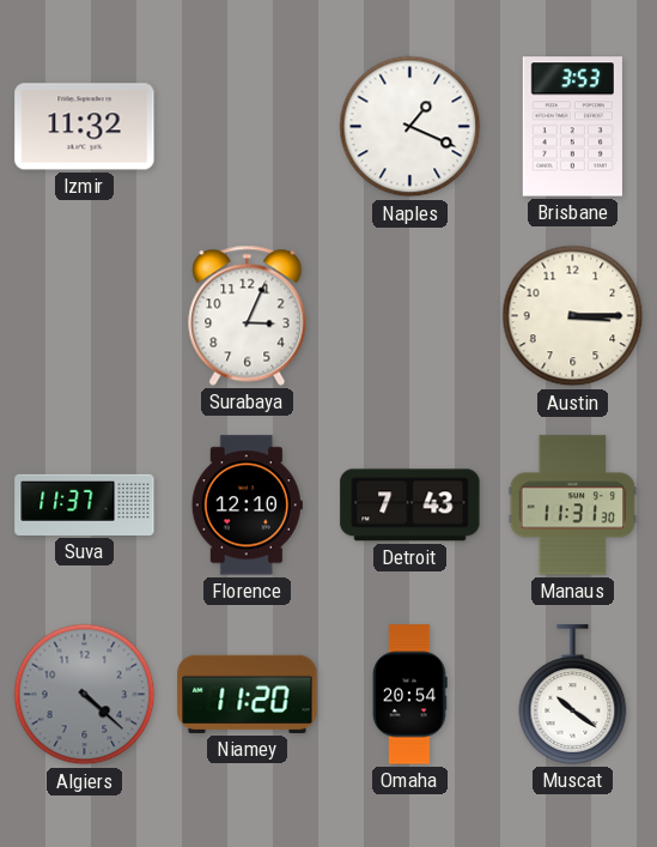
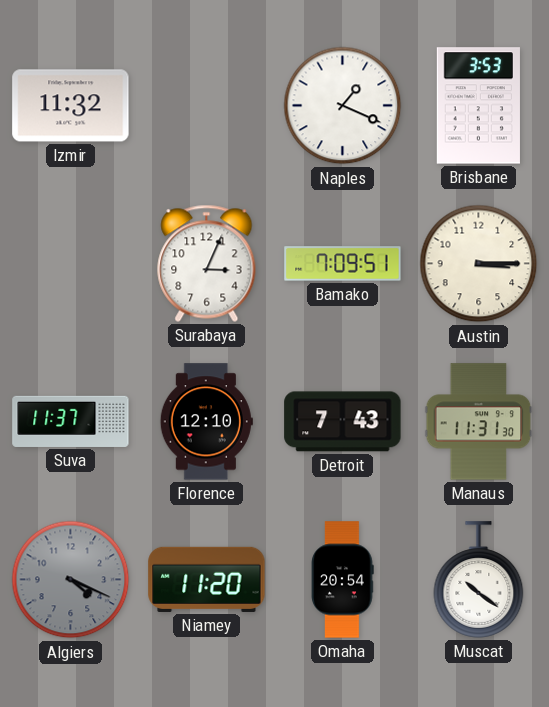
Bamako: none -> 7:09 (343, 264)
Algiers: 4:22 -> 4:19 (71, 580)
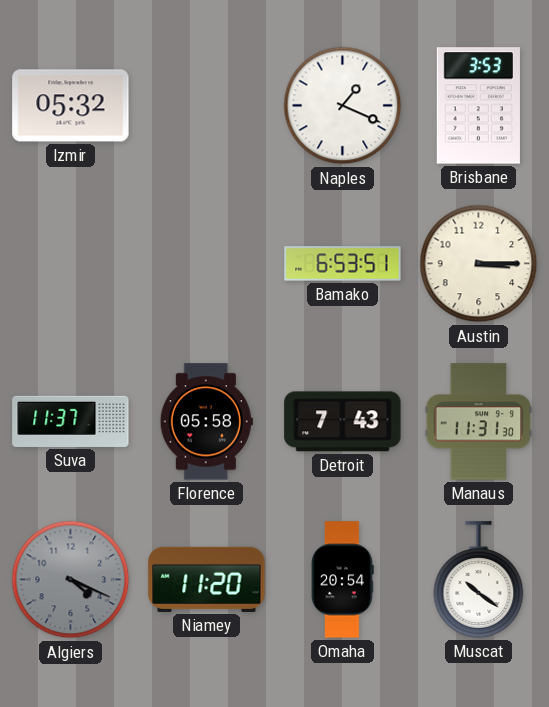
Izmir: 11:32 -> 05:32 (71, 106)
Surabaya: 3:04 -> none (207, 263)
Bamako: 7:09 -> 6:53 (343, 264)
Florence: 12:10 -> 05:58 (206, 422)
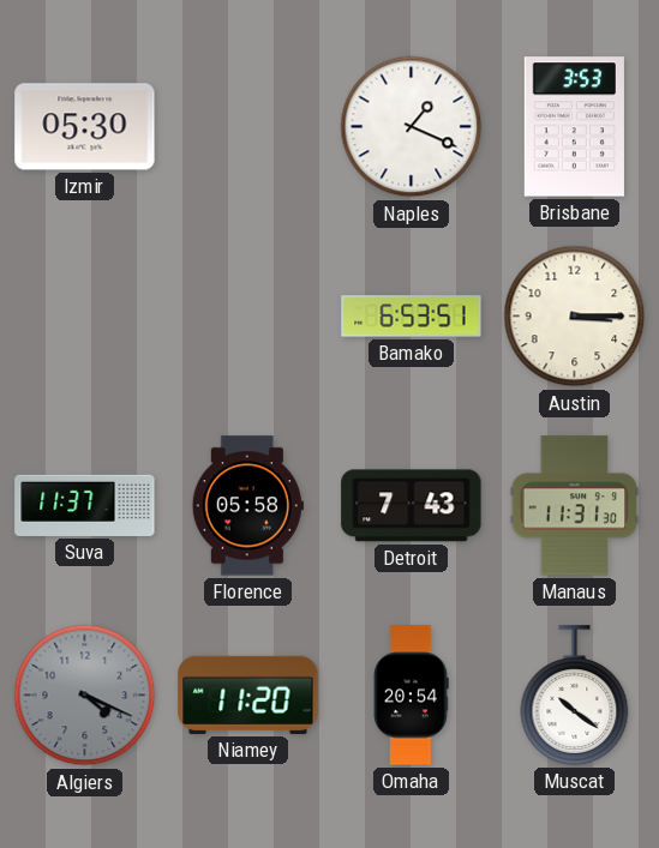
Izmir: 05:32 -> 05:30 (85, 127)
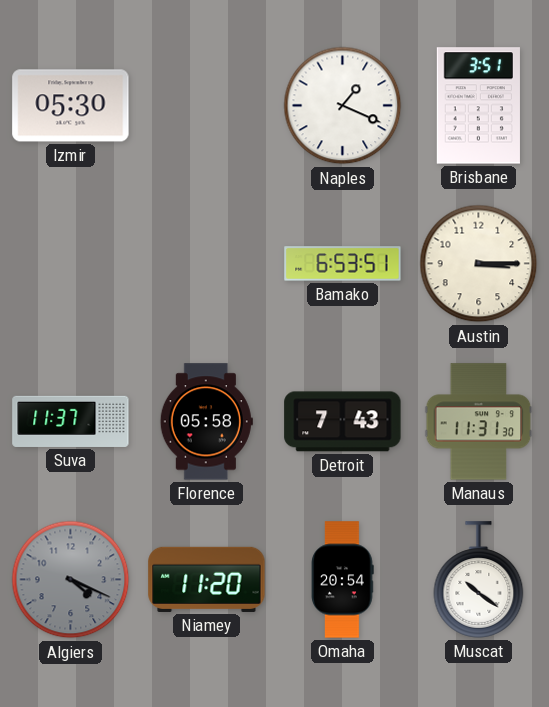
Brisbane: 3:53 -> 3:51 (478, 106)
